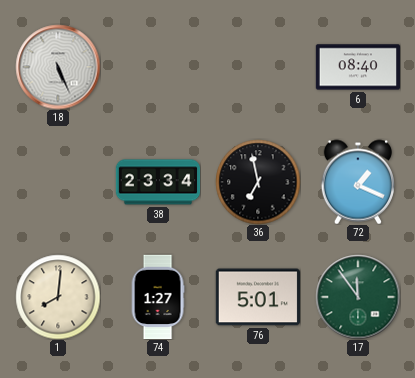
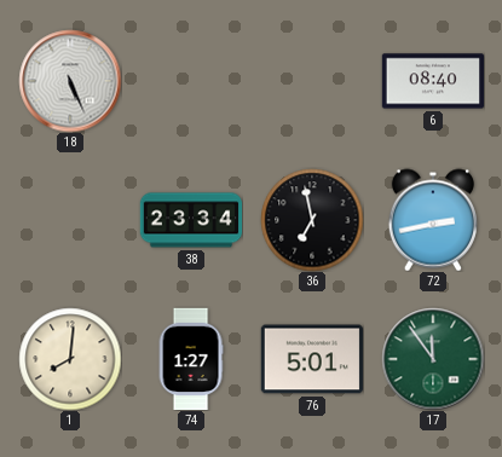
72: 1:19 -> 2:43 (433, 220)
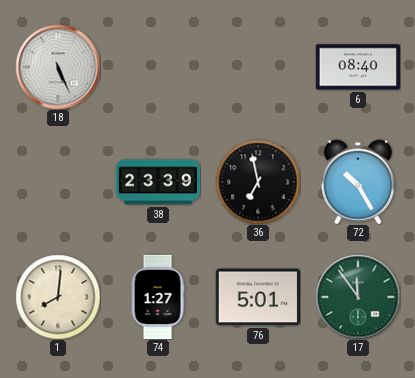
38: 23:34 -> 23:39 (158, 182)
72: 2:43 -> 10:25 (358, 182)
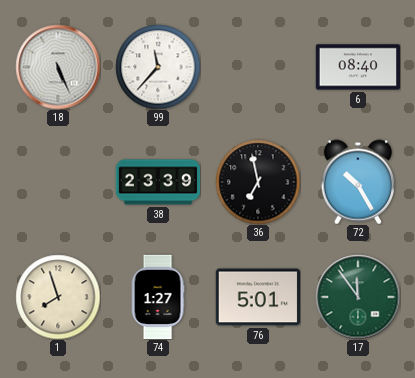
99: none -> 11:37 (158, 67)
1: 8:01 -> 7:57 (58, 297)
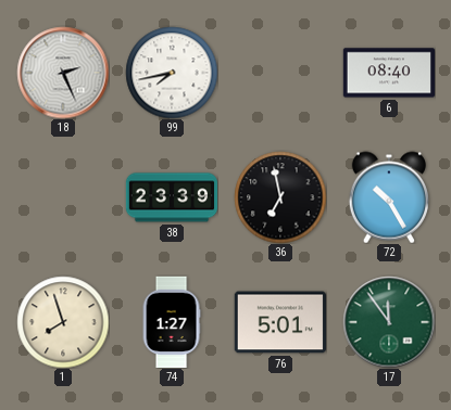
18: 5:26 -> 2:26 (63, 73)
99: 11:37 -> 7:43 (172, 73)
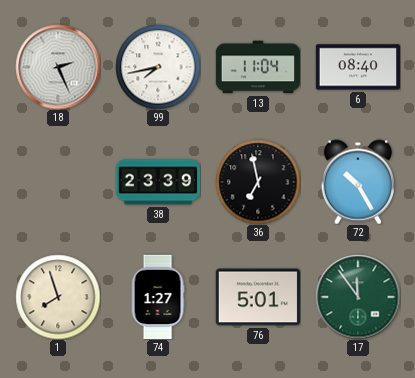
13: none -> 11:04 (257, 67)
